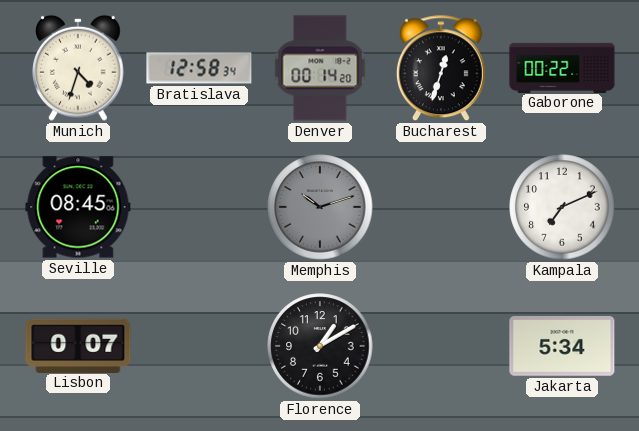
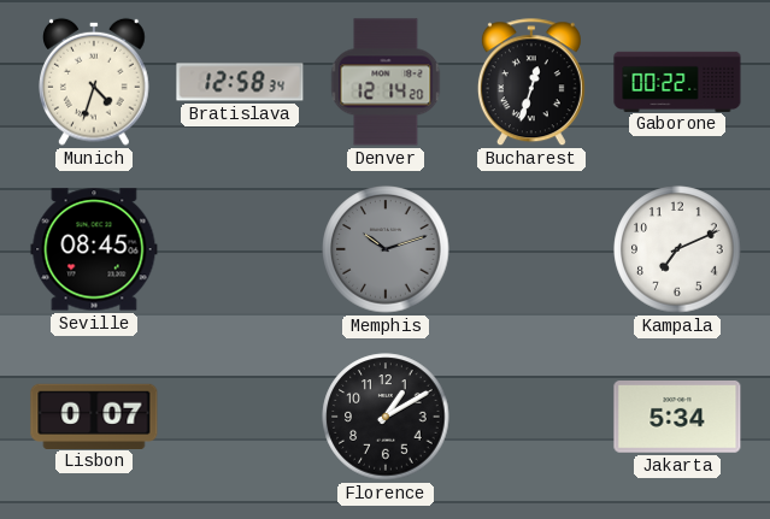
Denver: 00:14 -> 12:14 (386, 82)
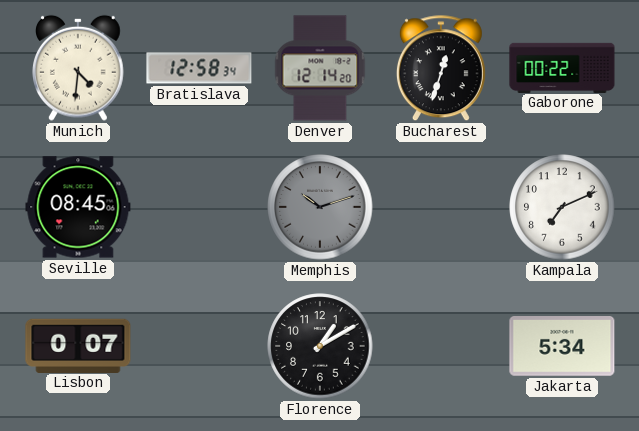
Munich: 4:33 -> 4:31 (79, 68)
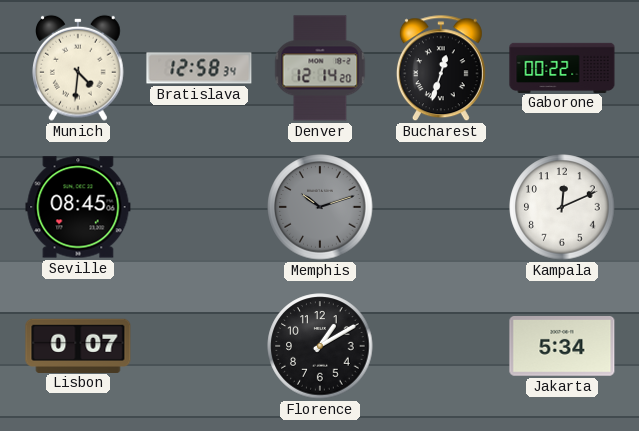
Kampala: 7:11 -> 12:11 (562, 207)
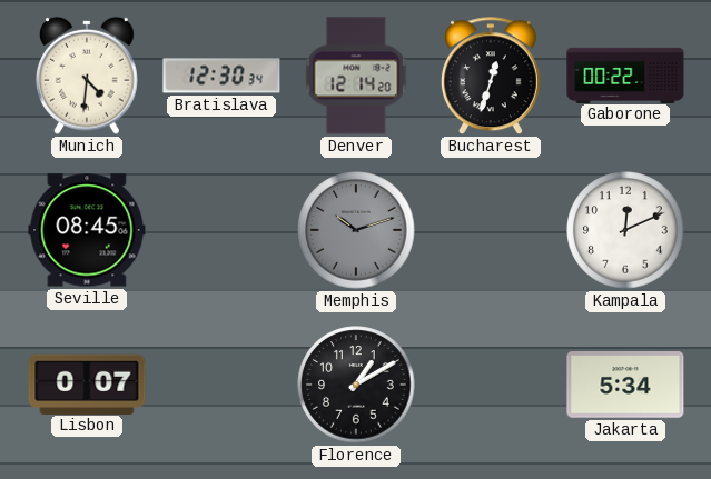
Bratislava: 12:58 -> 12:30 (221, 76)
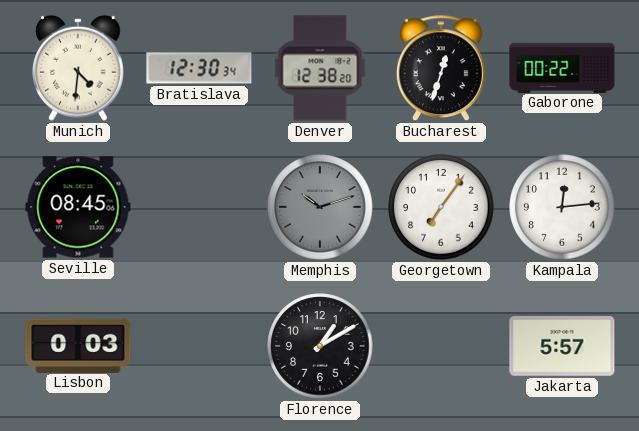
Denver: 12:14 -> 12:38 (320, 68)
Georgetown: none -> 7:06 (441, 207)
Kampala: 12:11 -> 12:14 (562, 207)
Lisbon: 0:07 -> 0:03 (78, 345)
Jakarta: 5:34 -> 5:57 (562, 347)
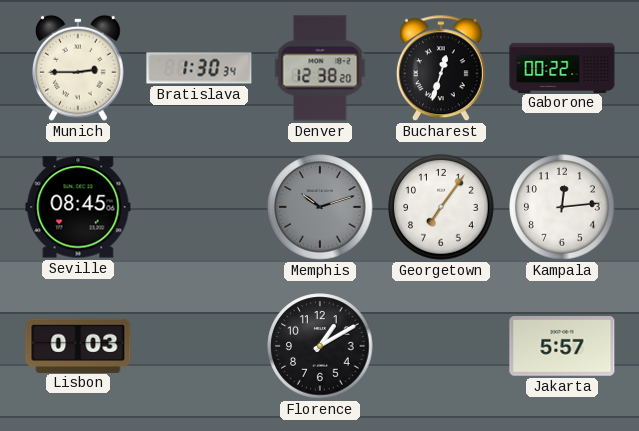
Munich: 4:31 -> 2:45 (79, 68)
Bratislava: 12:30 -> 1:30 (199, 68)
